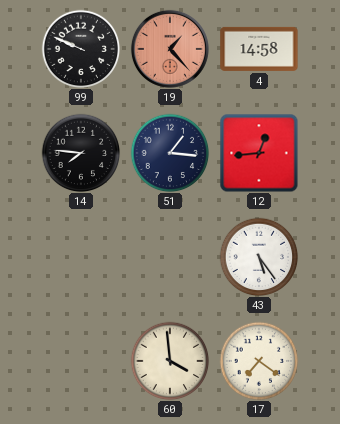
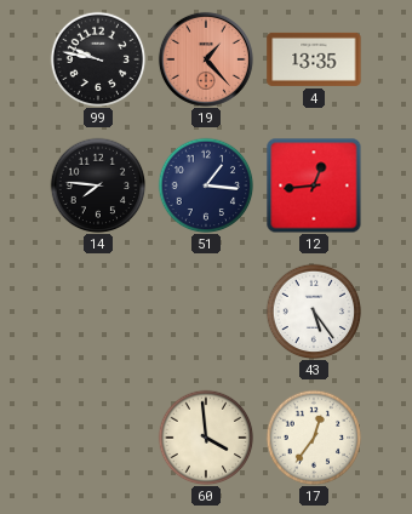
99: 9:49 -> 9:47 (98, 59)
4: 14:58 -> 13:35 (314, 59)
17: 7:21 -> 12:36 (314, 438)
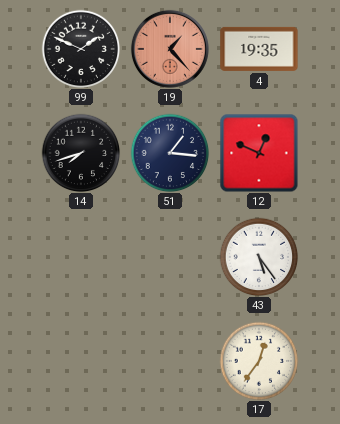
99: 9:47 -> 1:49 (81, 49)
4: 13:35 -> 19:35 (259, 49)
14: 7:46 -> 7:42 (81, 153)
12: 12:44 -> 12:49 (259, 153)
60: 3:59 -> none (206, 438)
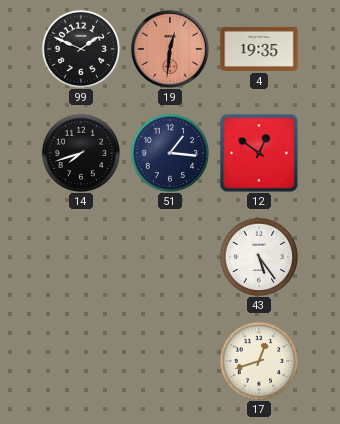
19: 1:23 -> 12:31 (170, 49)
12: 12:49 -> 12:51 (259, 153)
17: 12:36 -> 12:42 (259, 361)
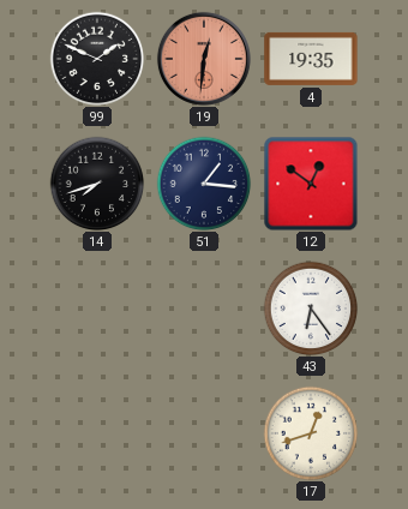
43: 5:24 -> 6:24 (311, 309)
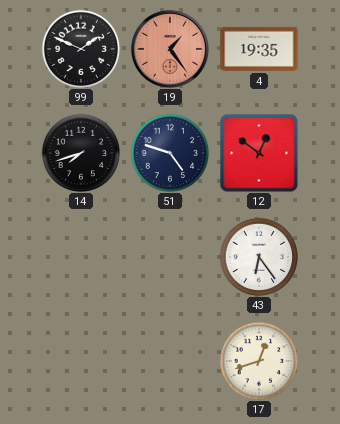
19: 12:31 -> 1:24 (170, 49)
51: 1:16 -> 4:48 (170, 153)
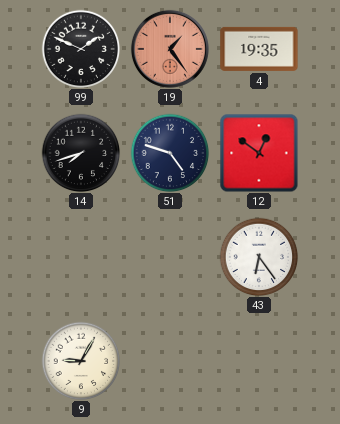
9: none -> 9:05 (81, 361)
17: 12:42 -> none (259, 361)
